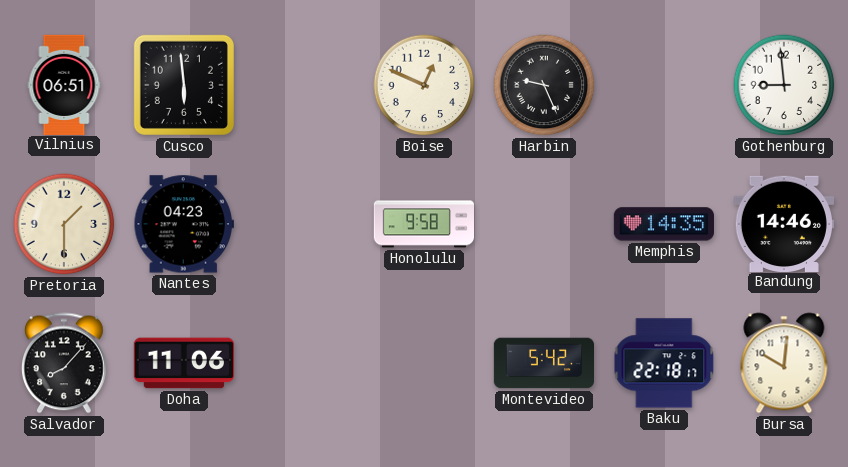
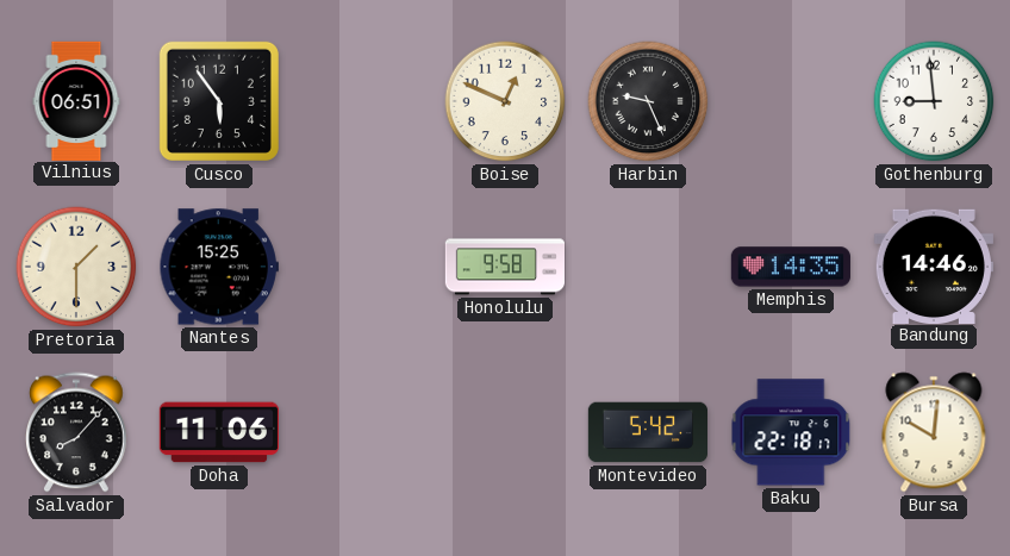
Cusco: 5:59 -> 5:54 (219, 101)
Nantes: 04:23 -> 15:25 (219, 267)
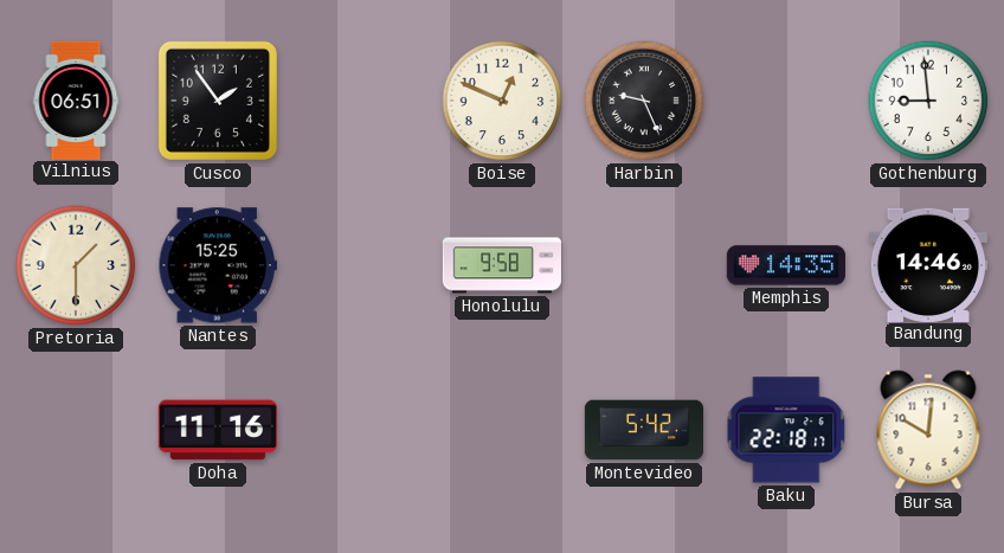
Cusco: 5:54 -> 1:54 (218, 101)
Salvador: 8:07 -> none (77, 432)
Doha: 11:06 -> 11:16 (217, 430)
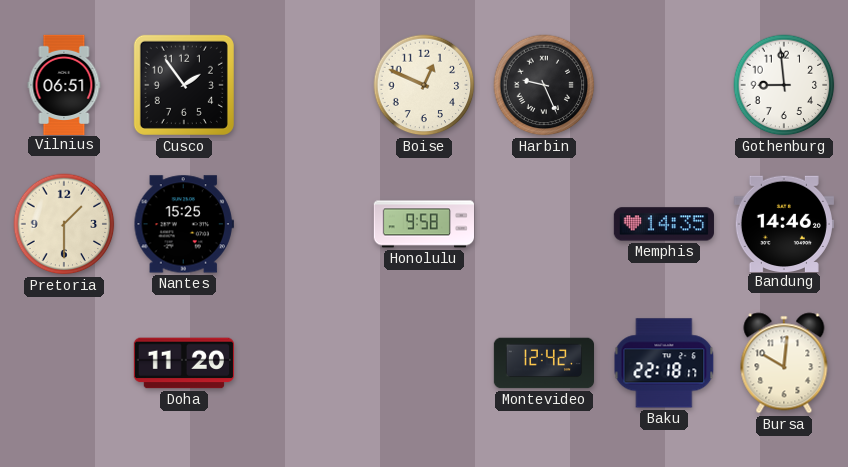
Doha: 11:16 -> 11:20 (183, 363)
Montevideo: 5:42 -> 12:42 (543, 363)
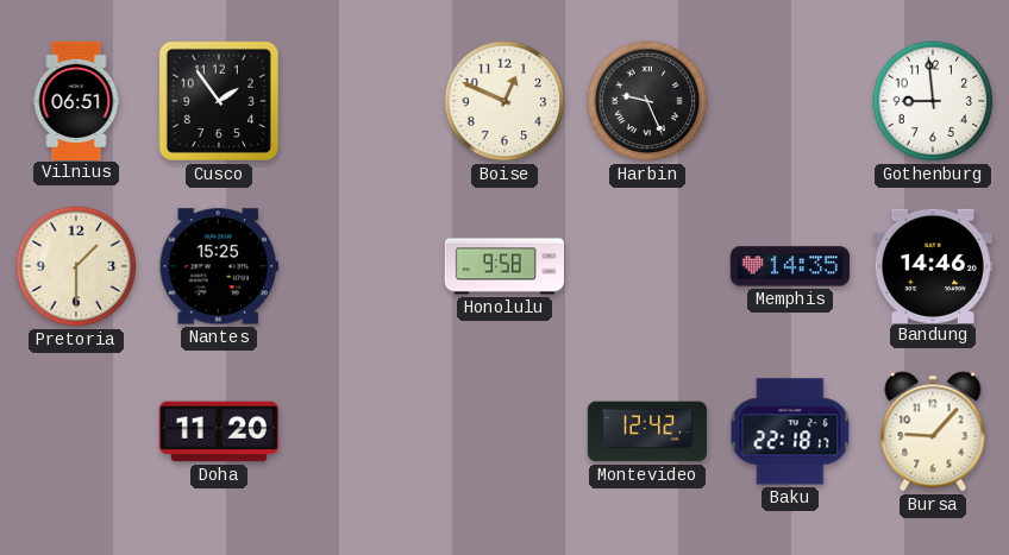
Bursa: 10:01 -> 9:07 (933, 431)
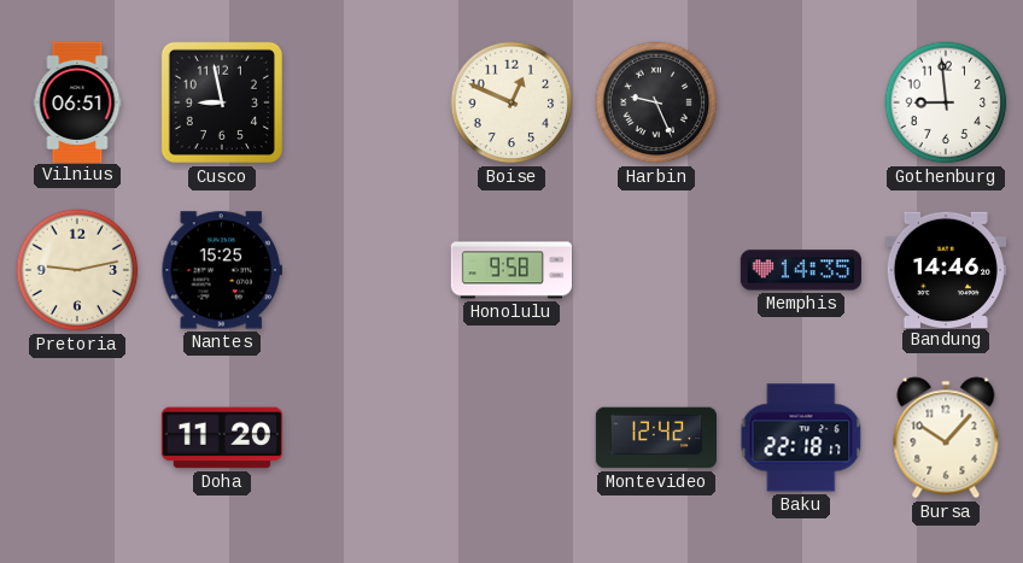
Cusco: 1:54 -> 8:58 (222, 102)
Pretoria: 1:30 -> 9:13 (77, 270)
Bursa: 9:07 -> 10:07 (946, 438)
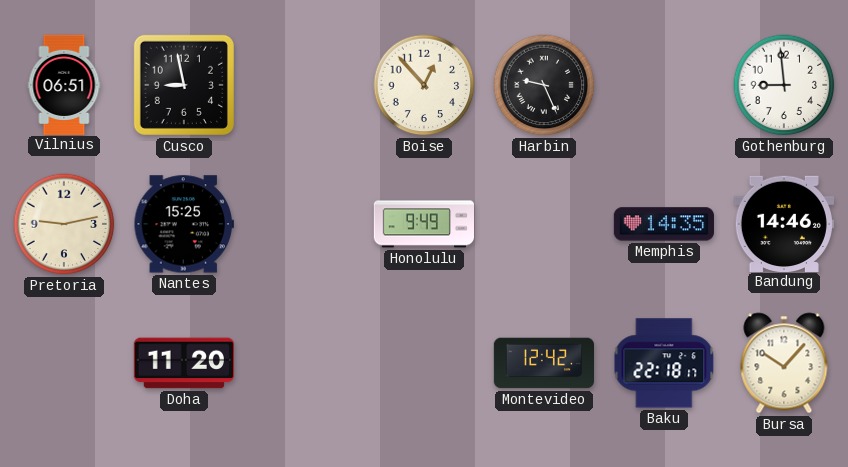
Boise: 12:49 -> 12:53 (424, 85)
Honolulu: 9:58 -> 9:49 (423, 224)
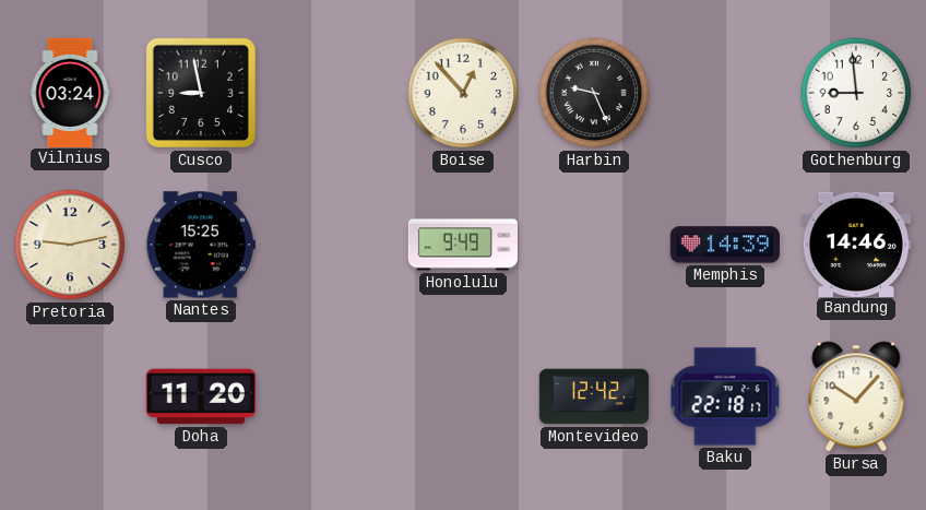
Vilnius: 06:51 -> 03:24 (70, 92)
Memphis: 14:35 -> 14:39 (725, 245)
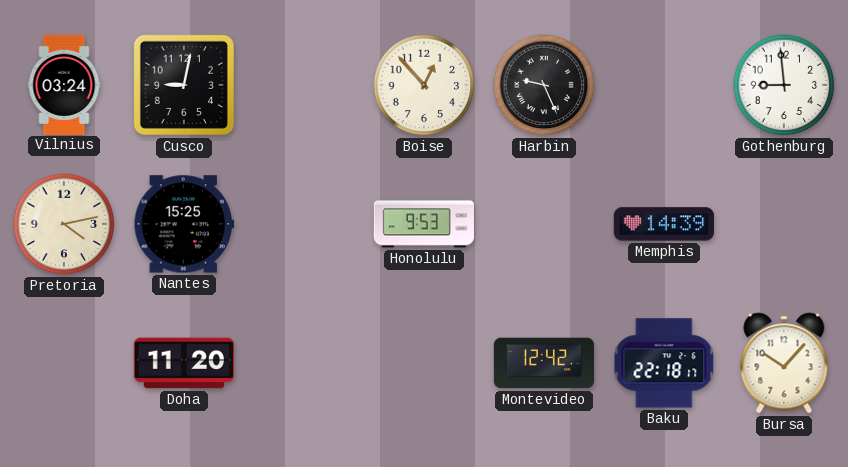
Cusco: 8:58 -> 9:02 (184, 85)
Pretoria: 9:13 -> 4:13 (64, 224)
Honolulu: 9:49 -> 9:53 (423, 224)
Bandung: 14:46 -> none (856, 244)
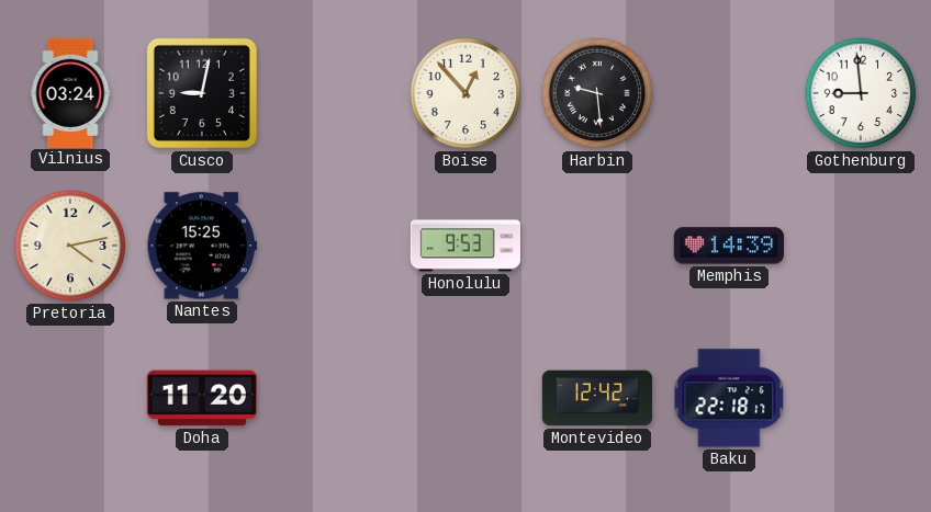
Harbin: 9:26 -> 9:29 (597, 93)
Bursa: 10:07 -> none (784, 363)
